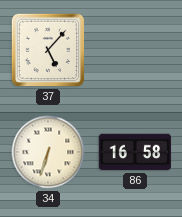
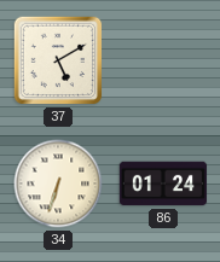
37: 5:07 -> 5:10 (58, 60)
86: 16:58 -> 01:24 (163, 184)
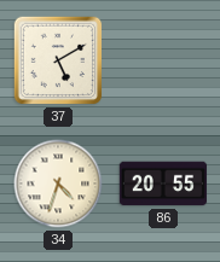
34: 6:33 -> 4:33 (58, 184)
86: 01:24 -> 20:55 (163, 184)
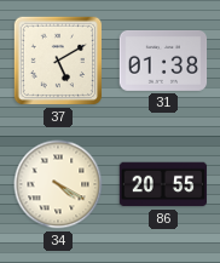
31: none -> 01:38 (163, 61)
34: 4:33 -> 4:20 (58, 184)
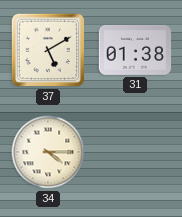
34: 4:20 -> 4:15 (48, 152)
86: 20:55 -> none (163, 184)
